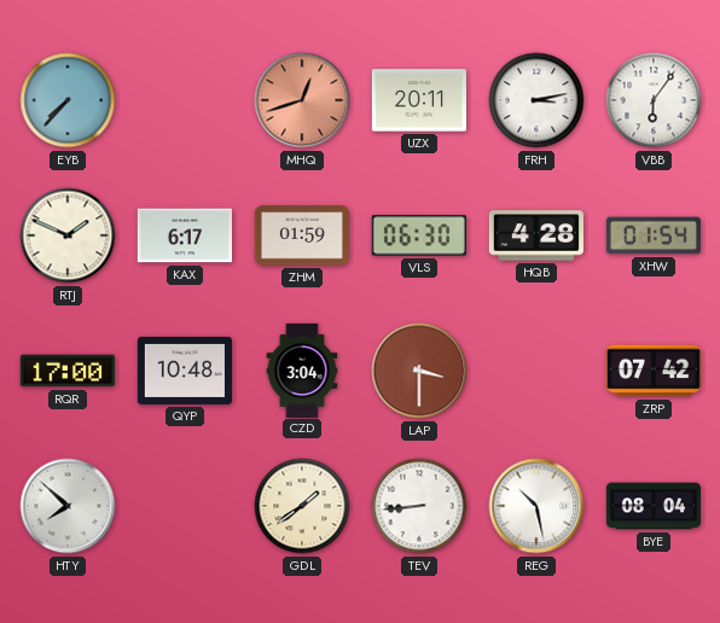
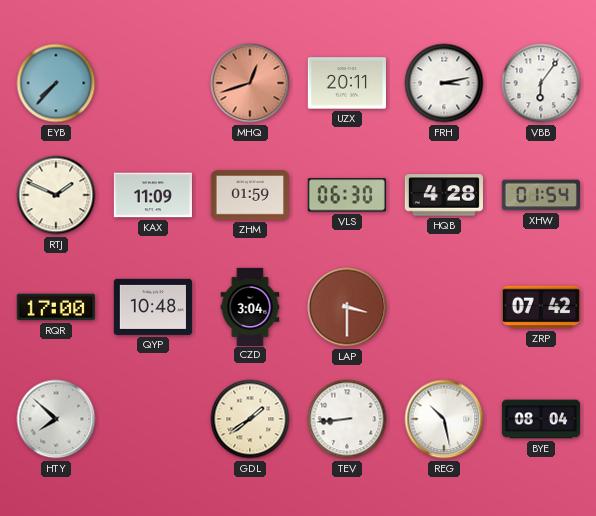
KAX: 6:17 -> 11:09 (153, 195)
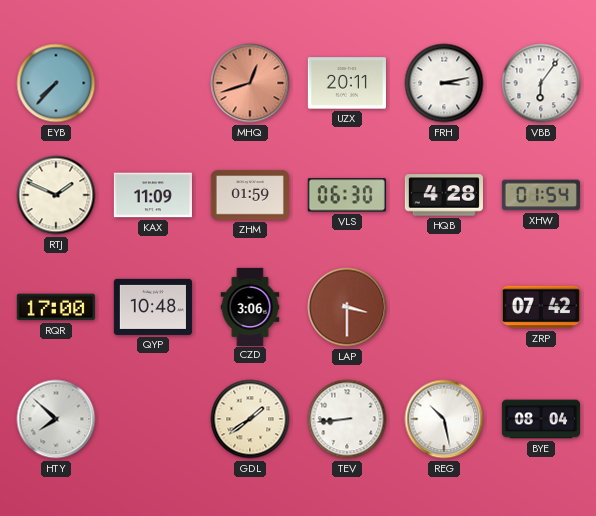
CZD: 3:04 -> 3:06 (250, 306)
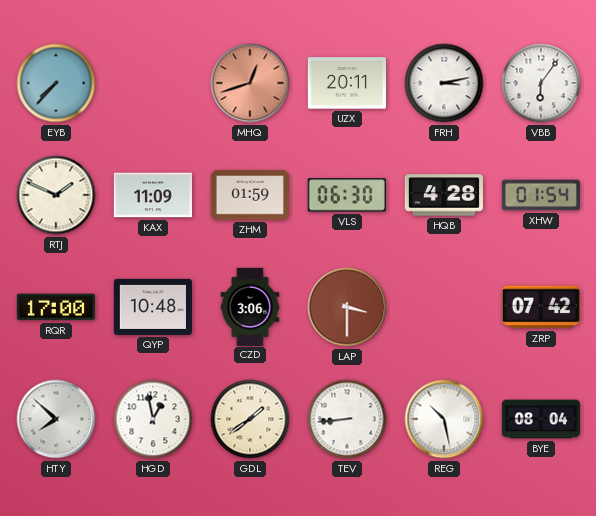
HGD: none -> 12:58 (153, 419)
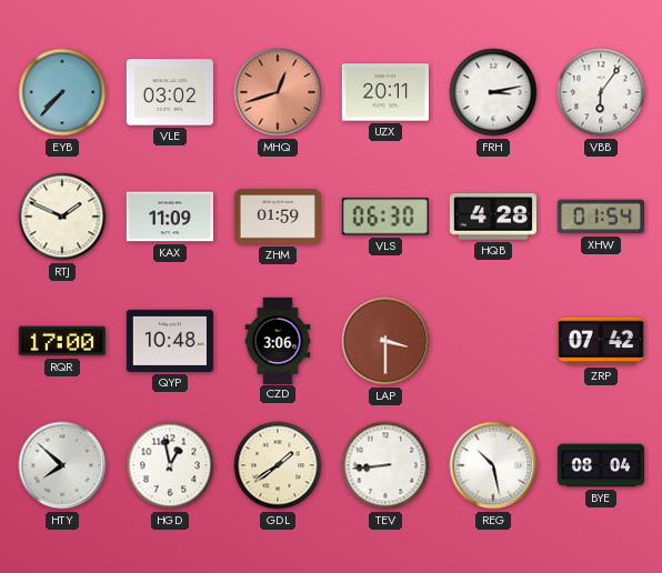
VLE: none -> 03:02 (170, 92)
